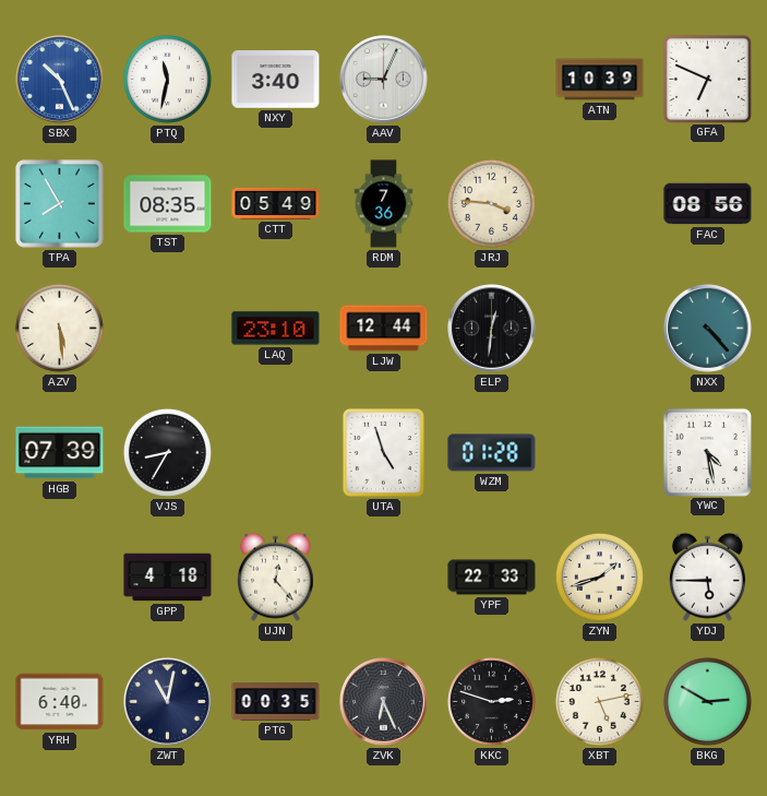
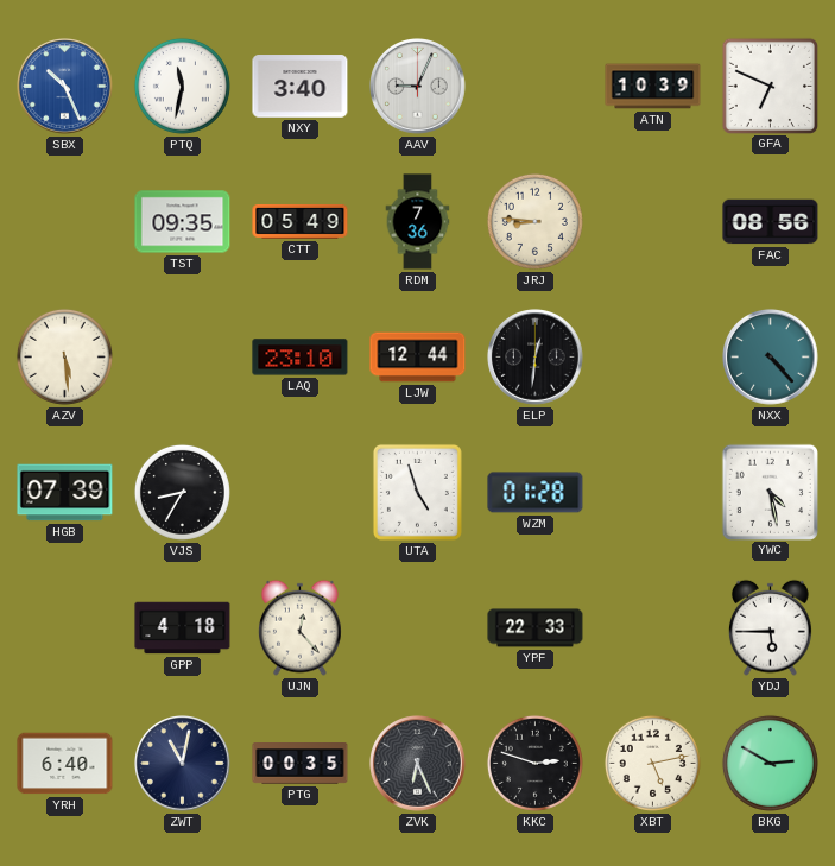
TPA: 7:55 -> none (60, 204)
TST: 08:35 -> 09:35 (183, 222)
JRJ: 3:46 -> 8:46 (534, 221)
ZYN: 1:42 -> none (599, 577)
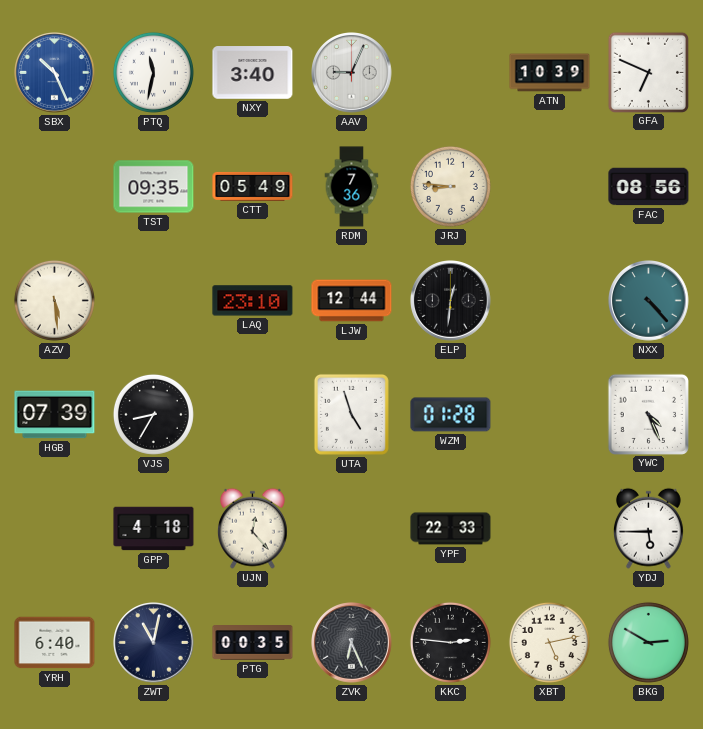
YWC: 4:28 -> 4:26 (648, 414)
KKC: 2:48 -> 2:46 (450, 642)
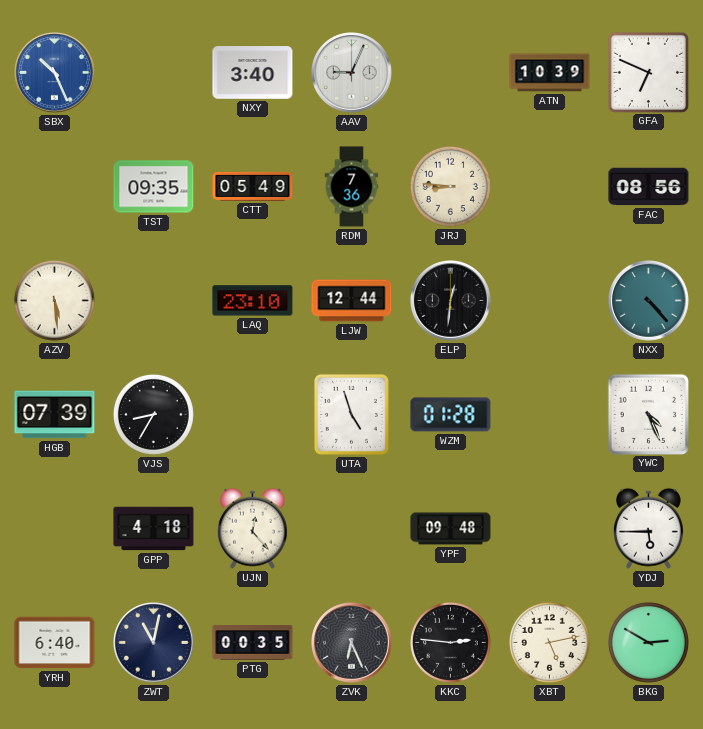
PTQ: 11:32 -> none (153, 72)
YPF: 22:33 -> 09:48 (451, 529)
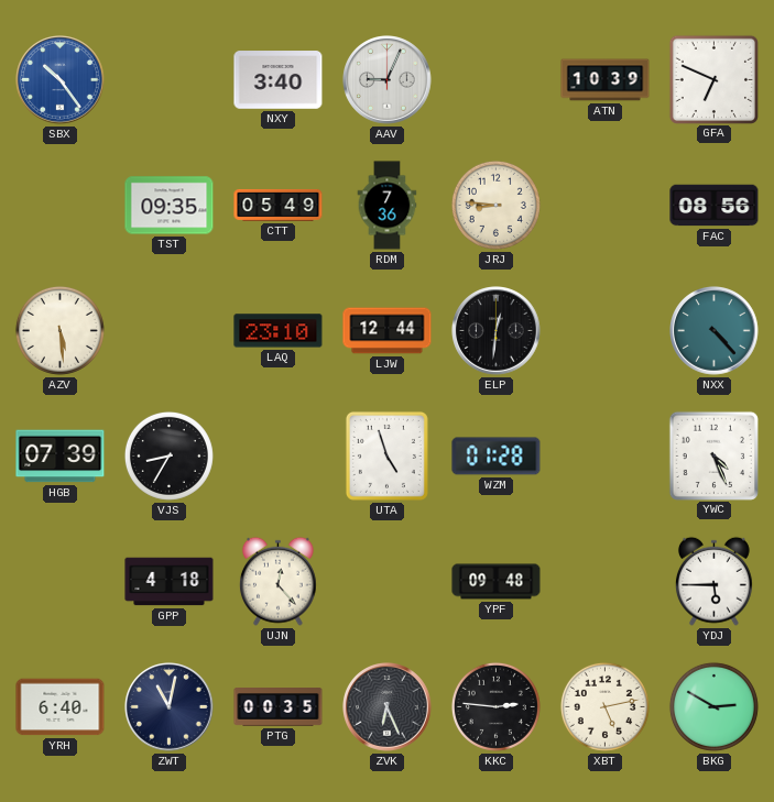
SBX: 10:26 -> 10:24 (61, 80)
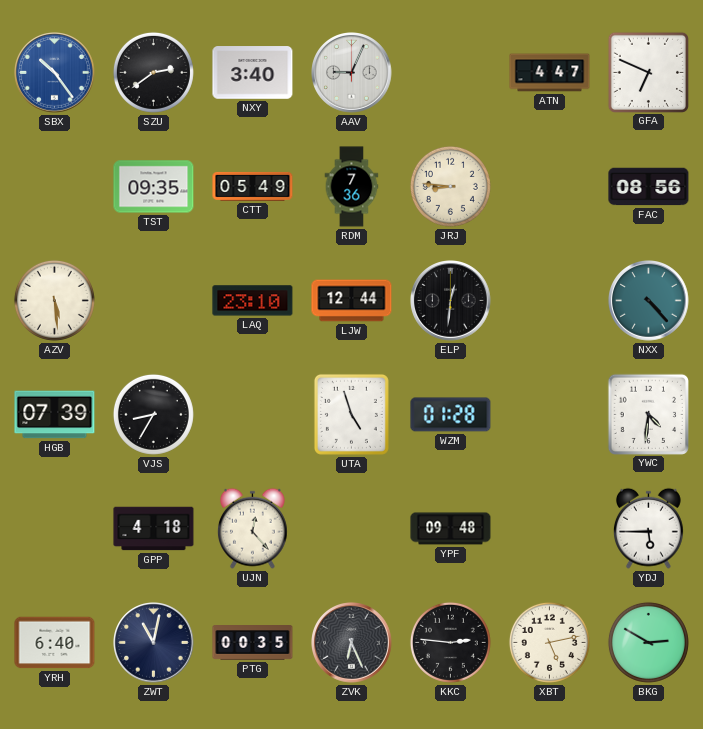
SZU: none -> 2:39 (153, 72)
ATN: 10:39 -> 4:47 (550, 73)
YWC: 4:26 -> 4:31 (648, 414)
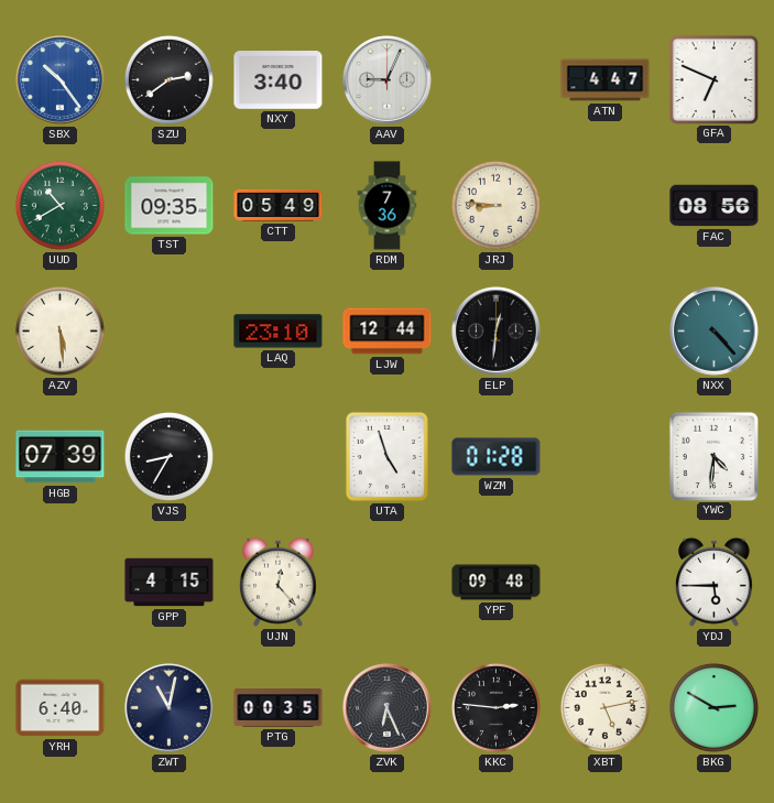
UUD: none -> 10:40 (59, 205)
GPP: 4:18 -> 4:15 (170, 583)
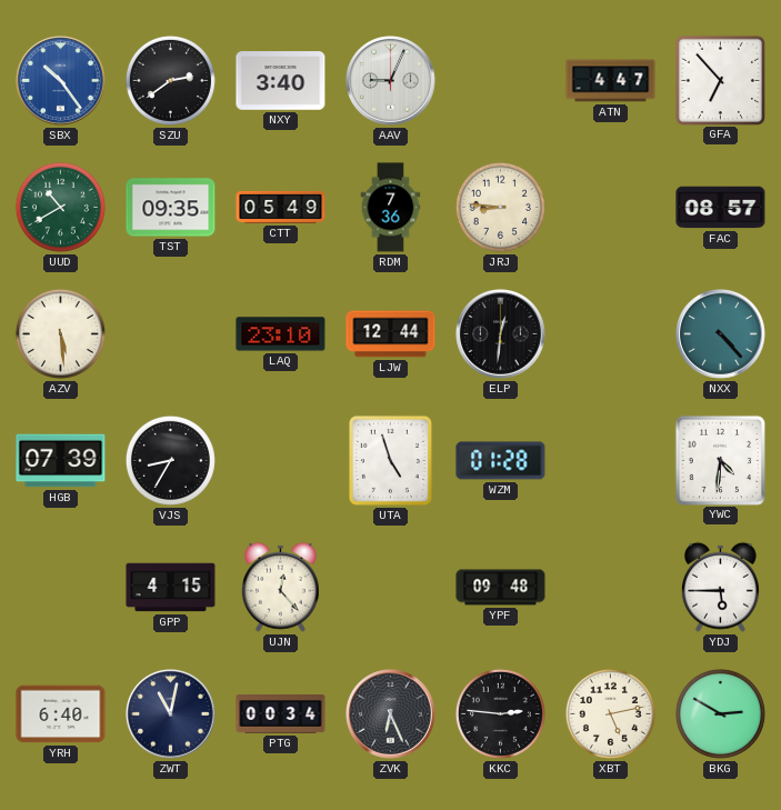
GFA: 6:49 -> 6:53 (720, 80)
FAC: 08:56 -> 08:57 (721, 208)
PTG: 00:35 -> 00:34 (281, 714)
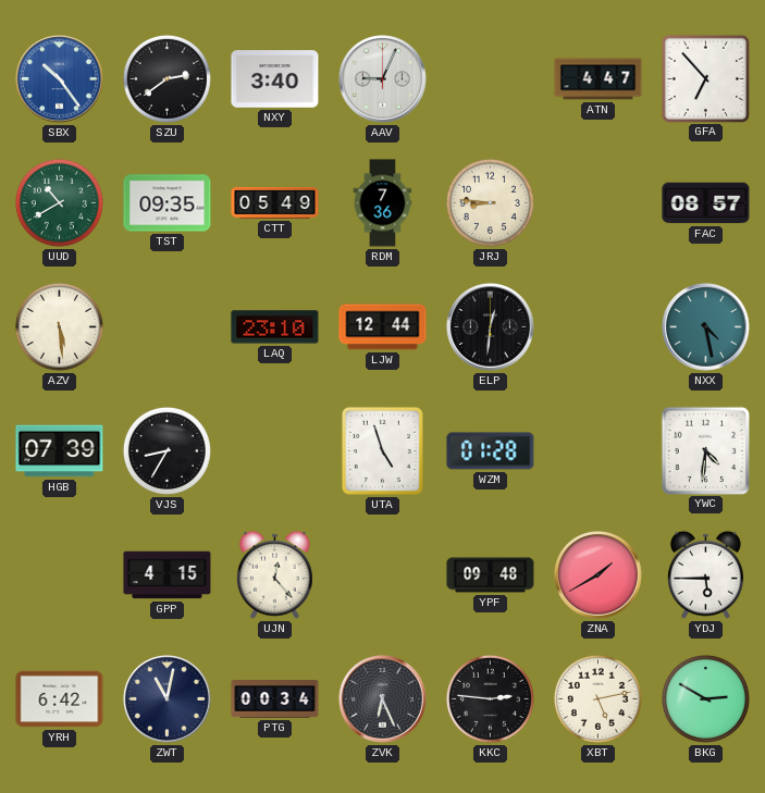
NXX: 4:23 -> 4:28 (706, 327)
ZNA: none -> 1:40 (599, 575)
YRH: 6:40 -> 6:42 (60, 699)
